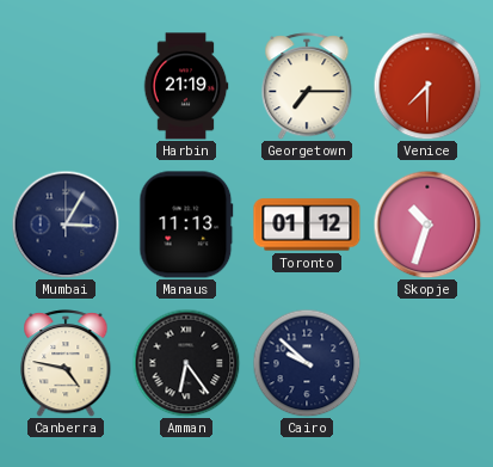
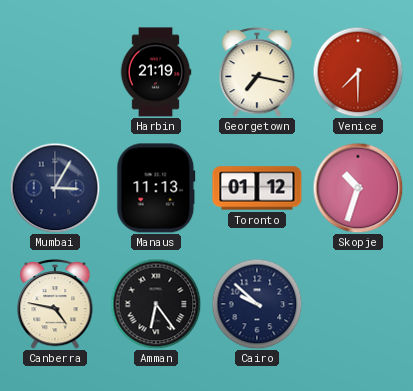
Georgetown: 7:15 -> 7:17 (257, 72)
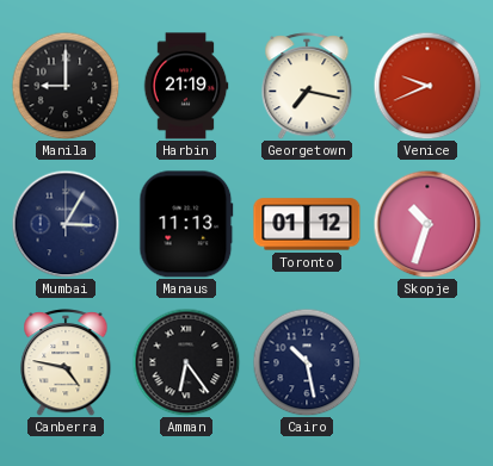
Manila: none -> 9:00 (66, 86)
Venice: 7:30 -> 9:41 (427, 86)
Cairo: 9:52 -> 10:28 (307, 362)
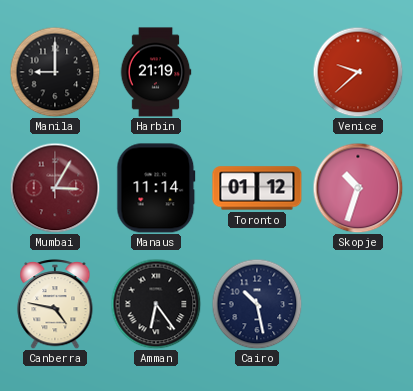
Georgetown: 7:17 -> none (307, 86)
Venice: 9:41 -> 9:38 (358, 72)
Mumbai dial: navy -> burgundy (55, 188)
Manaus: 11:13 -> 11:14 (156, 188)
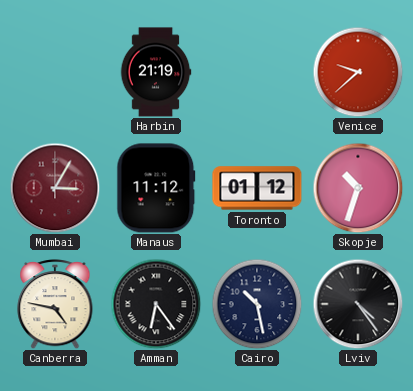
Manila: 9:00 -> none (55, 72)
Manaus: 11:14 -> 11:12 (156, 188)
Lviv: none -> 4:24 (358, 304)
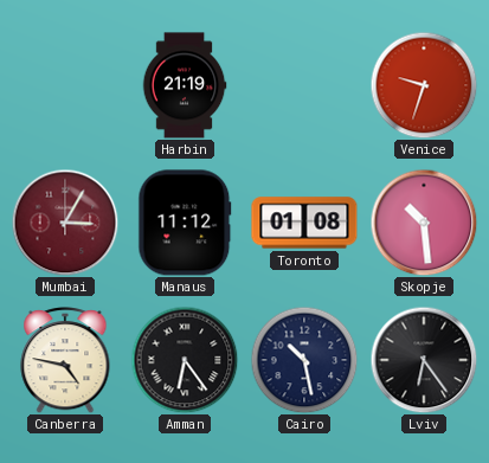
Venice: 9:38 -> 9:33 (424, 85)
Toronto: 01:12 -> 01:08 (304, 223)
Skopje: 10:33 -> 10:29 (424, 223)
Lviv: 4:24 -> 6:24 (424, 360)
